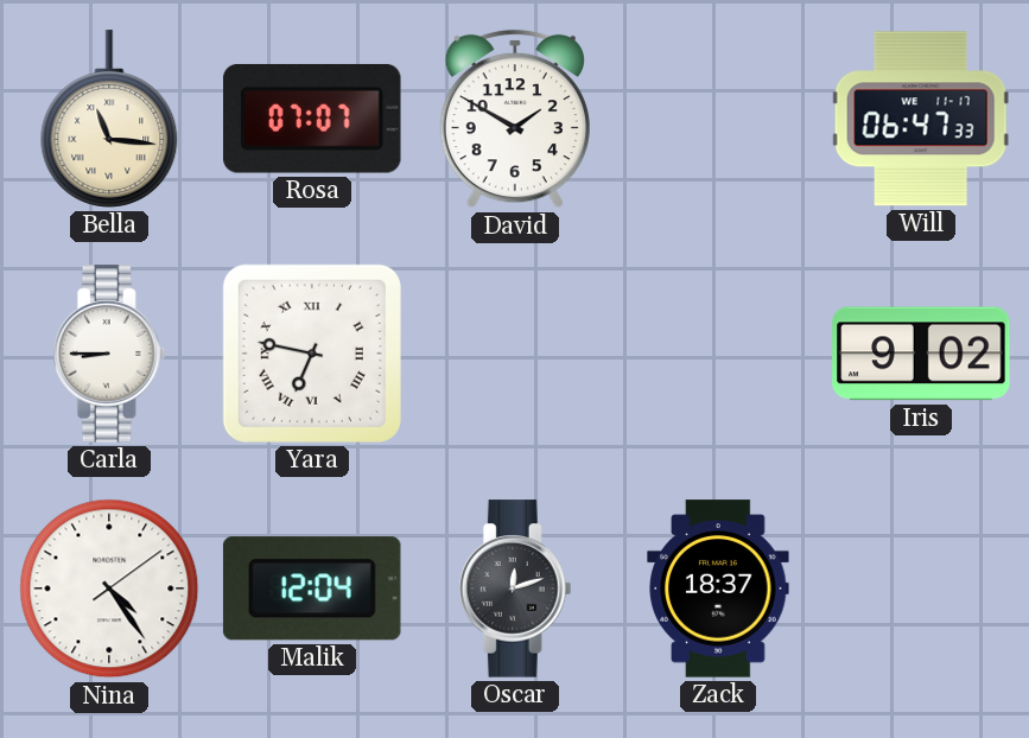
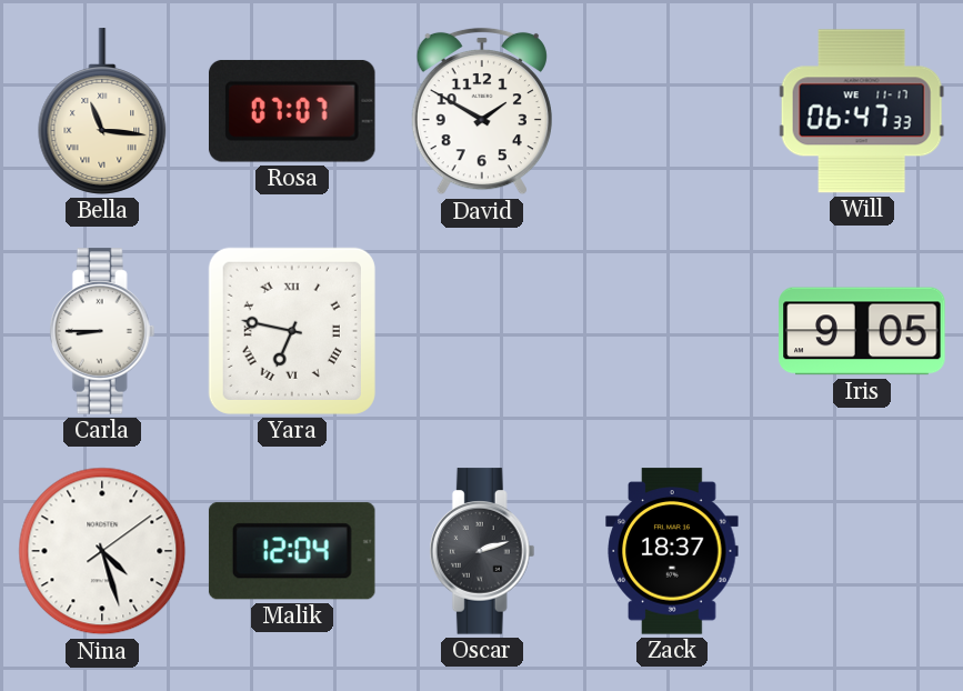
Iris: 9:02 -> 9:05 (862, 331)
Nina: 4:24 -> 4:27 (102, 551)
Oscar: 12:12 -> 2:12 (482, 551)
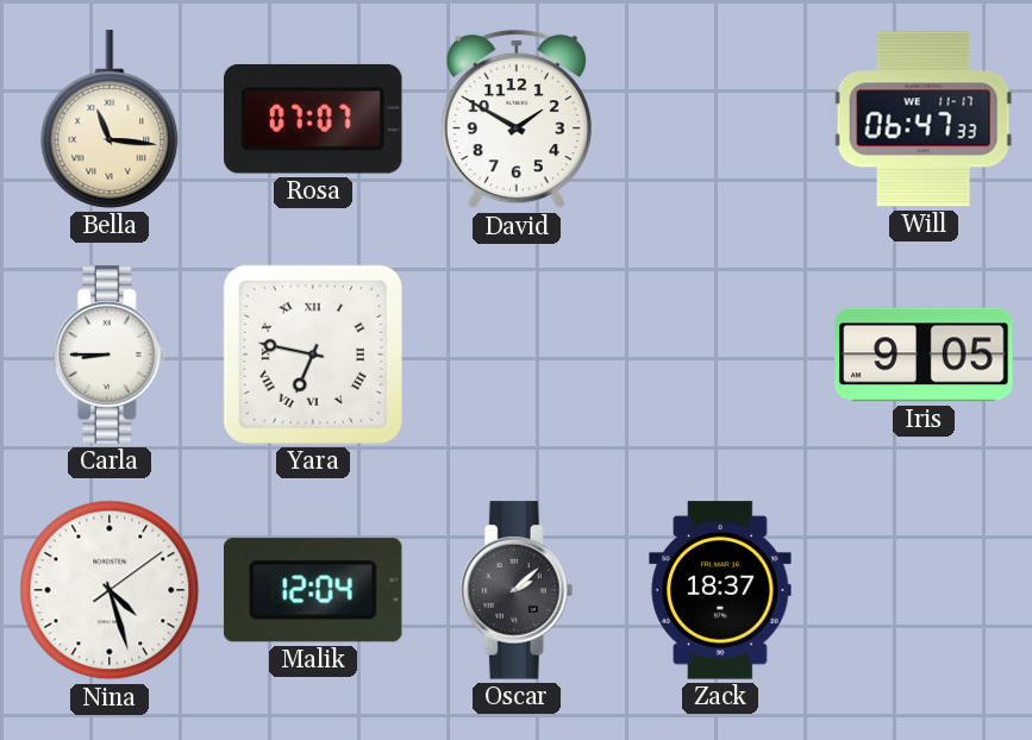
Oscar: 2:12 -> 2:08 (517, 590)
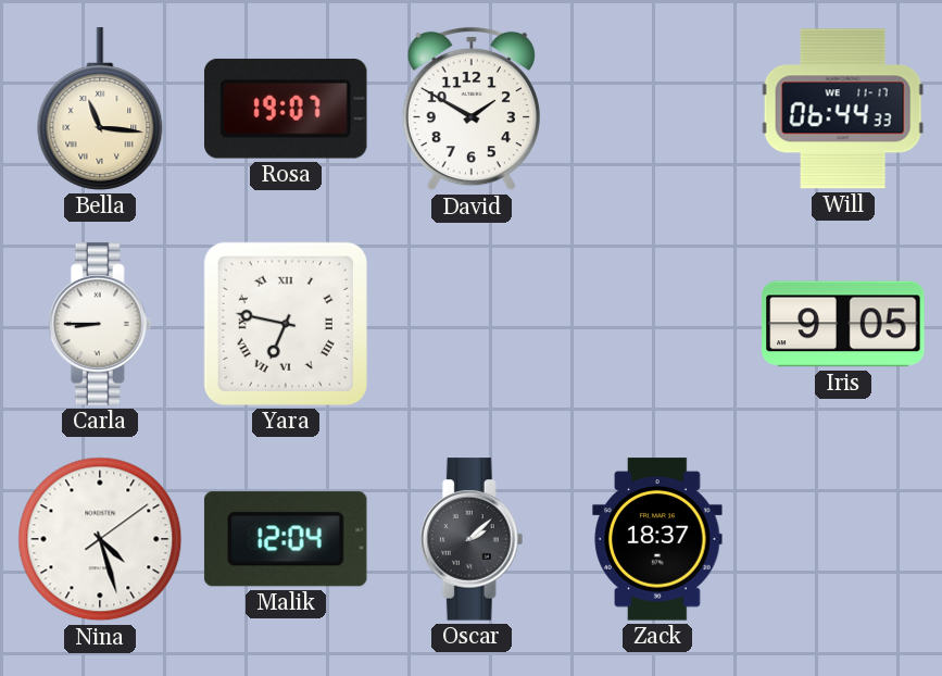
Rosa: 07:07 -> 19:07 (286, 109)
Will: 06:47 -> 06:44 (843, 109)
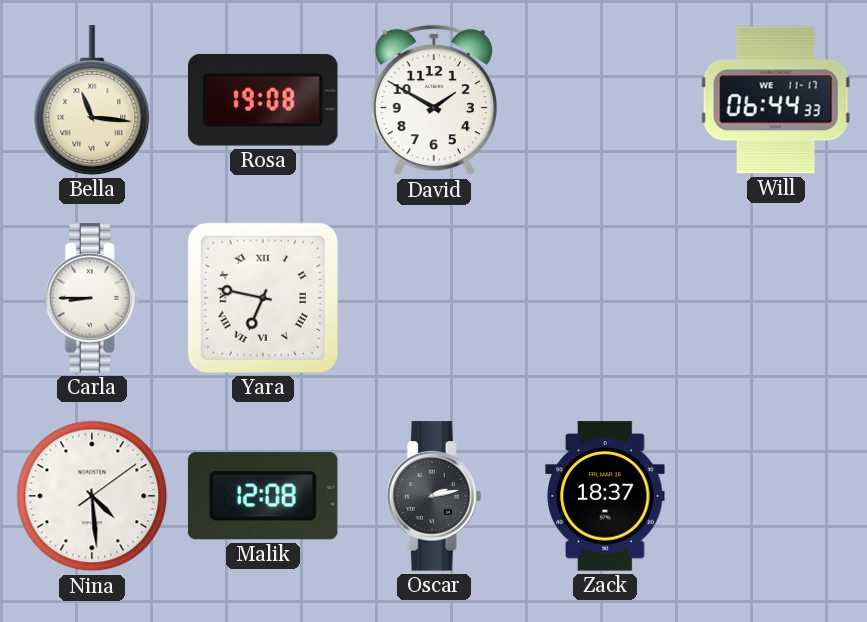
Rosa: 19:07 -> 19:08 (263, 100)
Iris: 9:05 -> none (843, 324)
Nina: 4:27 -> 4:29 (92, 496)
Malik: 12:04 -> 12:08 (263, 496)
Oscar: 2:08 -> 2:13 (434, 496)
